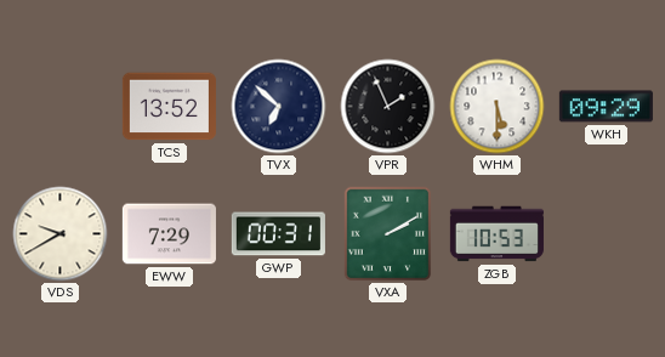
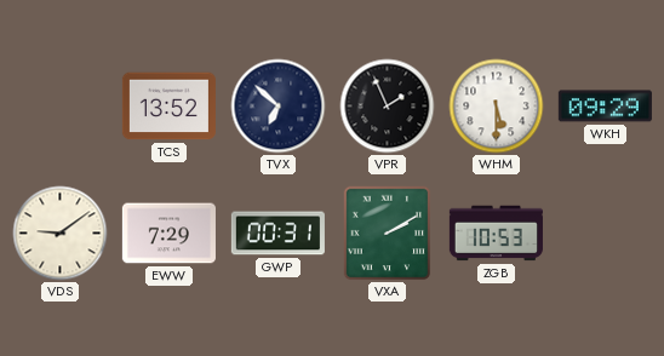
VDS: 9:40 -> 9:09 (61, 234)
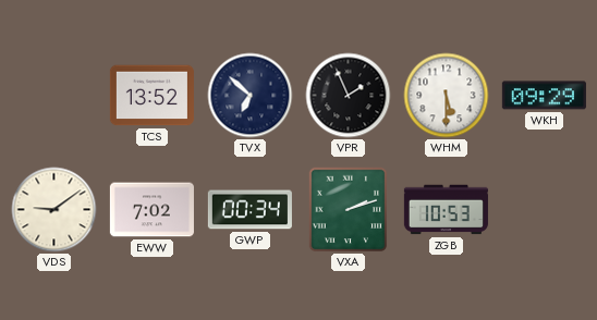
EWW: 7:29 -> 7:02 (151, 210)
GWP: 00:31 -> 00:34 (249, 210)
VXA: 2:10 -> 2:12 (349, 210)
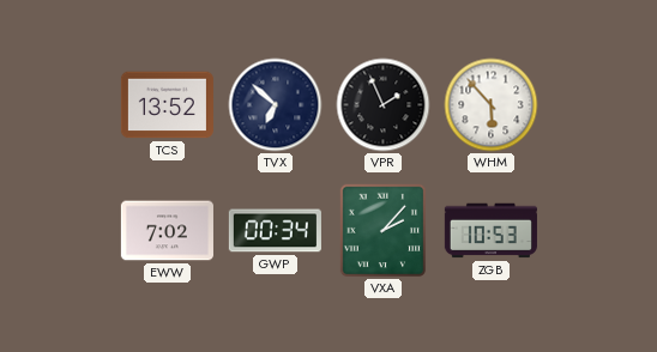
WHM: 5:30 -> 5:53 (492, 105)
WKH: 09:29 -> none (544, 96)
VDS: 9:09 -> none (54, 210)
VXA: 2:12 -> 2:07 (384, 231)
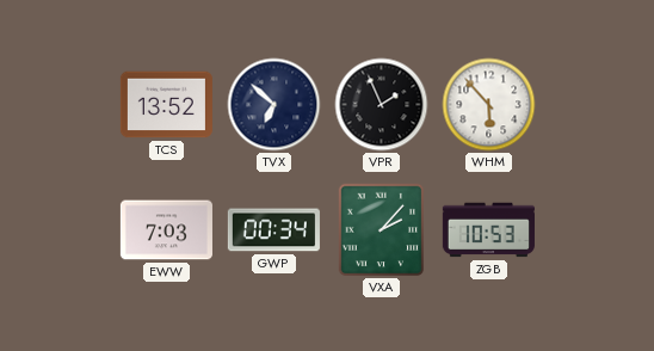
EWW: 7:02 -> 7:03 (166, 230)
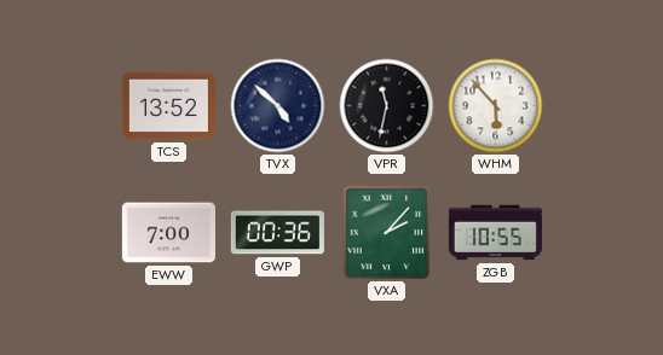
TVX: 6:52 -> 4:52 (278, 106)
VPR: 1:56 -> 11:32 (387, 106)
EWW: 7:03 -> 7:00 (168, 233)
GWP: 00:34 -> 00:36 (277, 233)
ZGB: 10:53 -> 10:55 (495, 233)
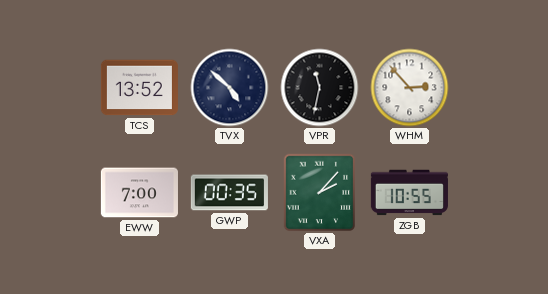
WHM: 5:53 -> 2:53 (410, 88)
GWP: 00:36 -> 00:35 (229, 193)
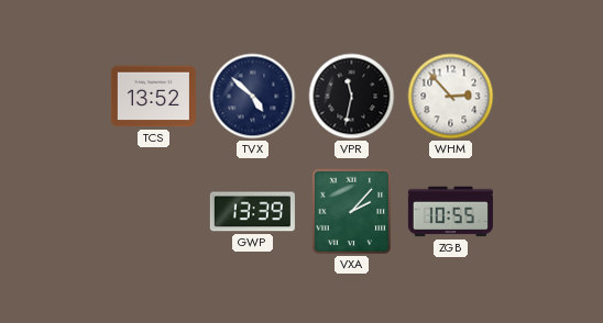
EWW: 7:00 -> none (139, 193)
GWP: 00:35 -> 13:39 (252, 212)
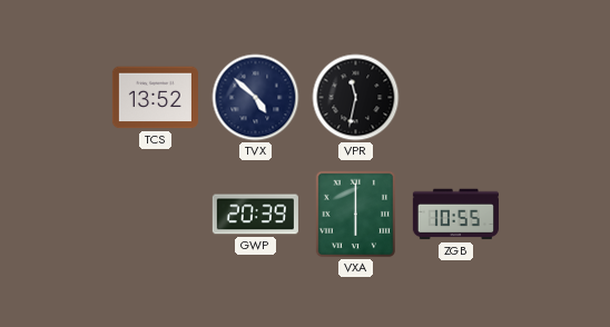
WHM: 2:53 -> none (451, 97)
GWP: 13:39 -> 20:39 (255, 215)
VXA: 2:07 -> 6:00 (356, 215)
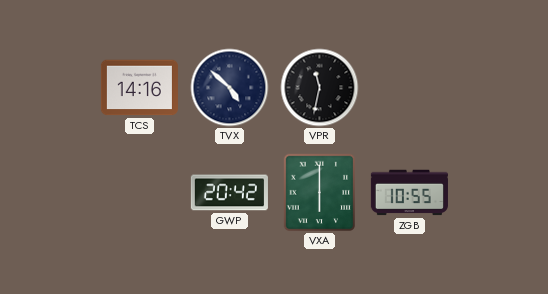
TCS: 13:52 -> 14:16 (139, 88)
GWP: 20:39 -> 20:42 (229, 193)
